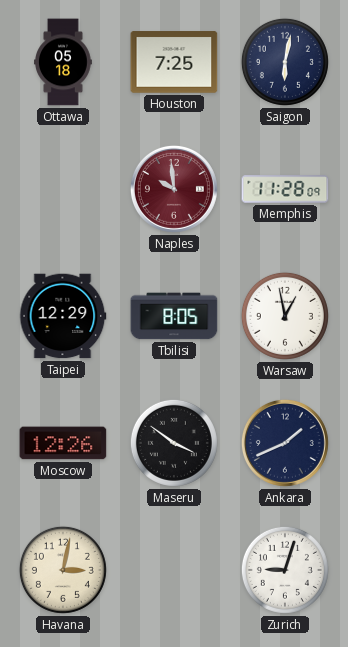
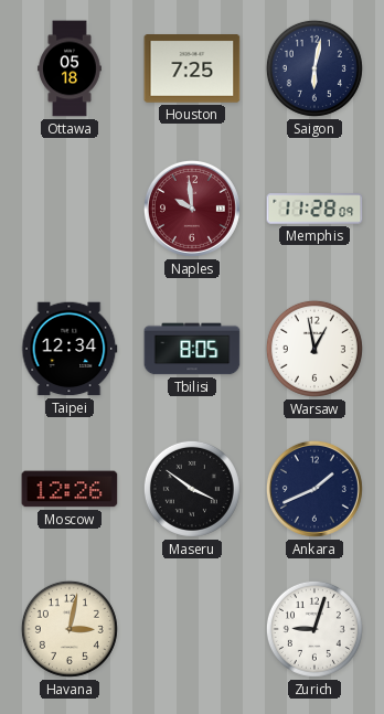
Taipei: 12:29 -> 12:34 (70, 349)
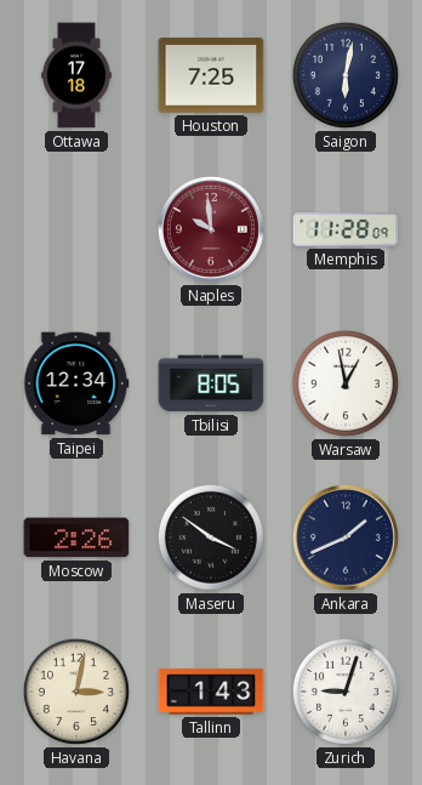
Ottawa: 05:18 -> 17:18 (78, 75)
Moscow: 12:26 -> 2:26 (76, 537)
Tallinn: none -> 1:43 (211, 692)
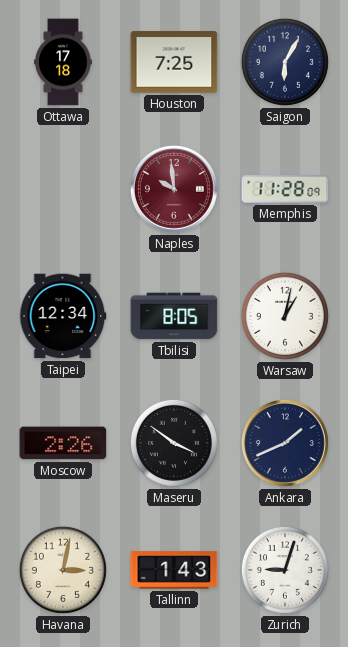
Saigon: 6:02 -> 6:05 (285, 62)
Warsaw: 12:58 -> 1:02 (285, 316)
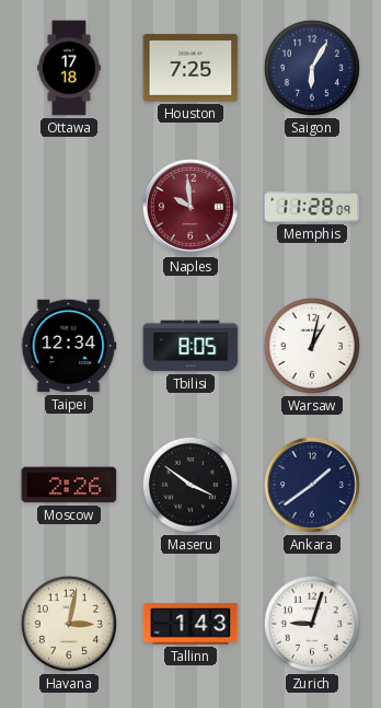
Ankara: 1:41 -> 1:39 (312, 485)
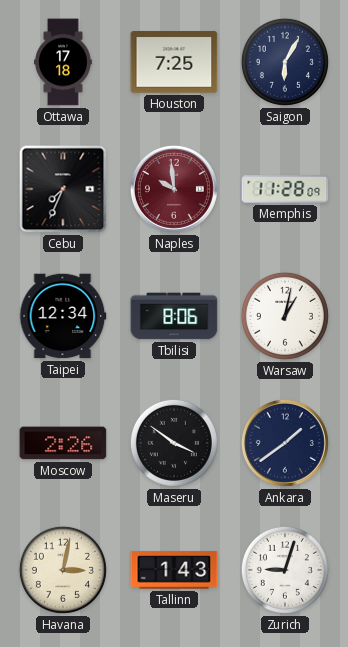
Cebu: none -> 7:34 (63, 189)
Tbilisi: 8:05 -> 8:06 (174, 316)
